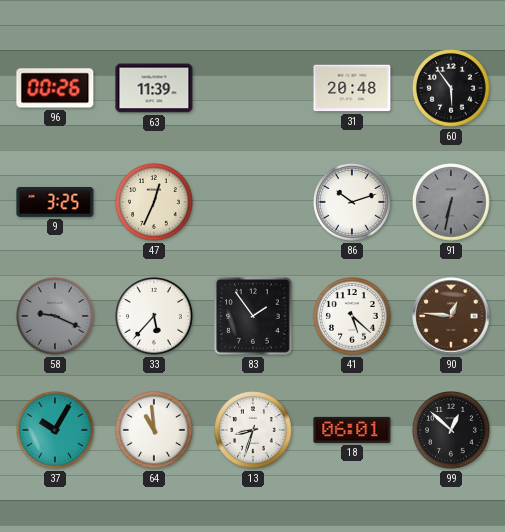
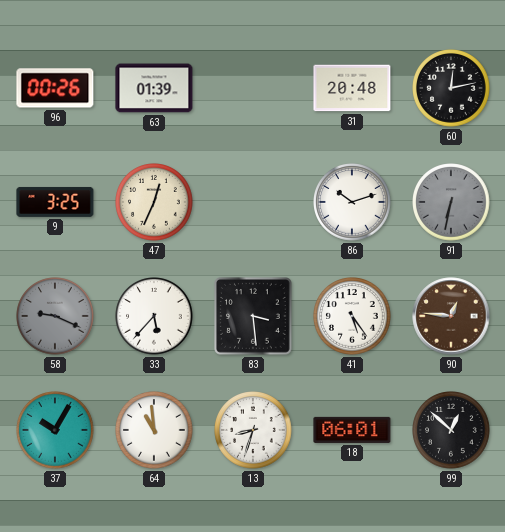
63: 11:39 -> 01:39 (154, 88)
60: 5:54 -> 12:13 (451, 88)
83: 1:54 -> 3:29 (254, 317)
41: 5:22 -> 5:24 (352, 316)
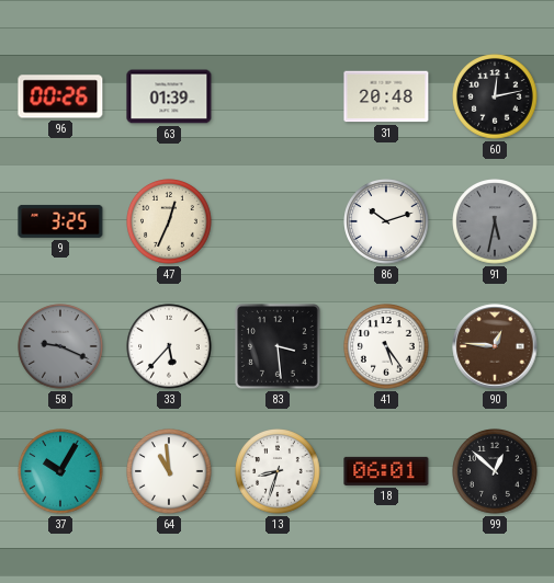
91: 6:32 -> 5:32 (495, 221)
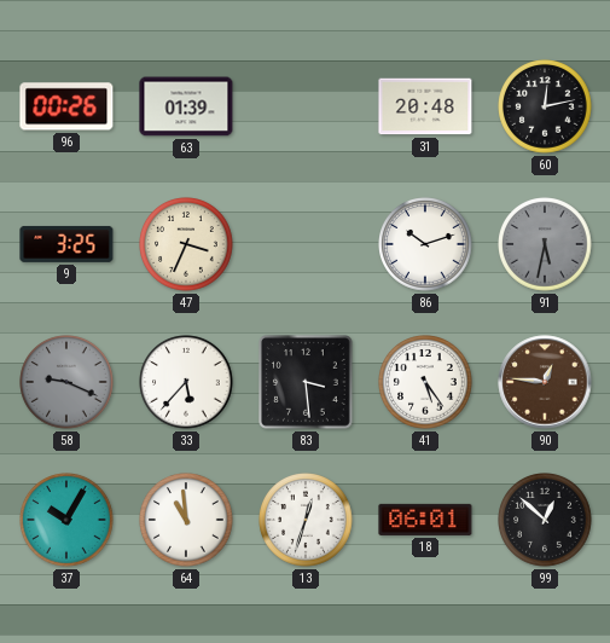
47: 12:34 -> 3:34 (186, 244)
13: 8:33 -> 12:33 (306, 520)
